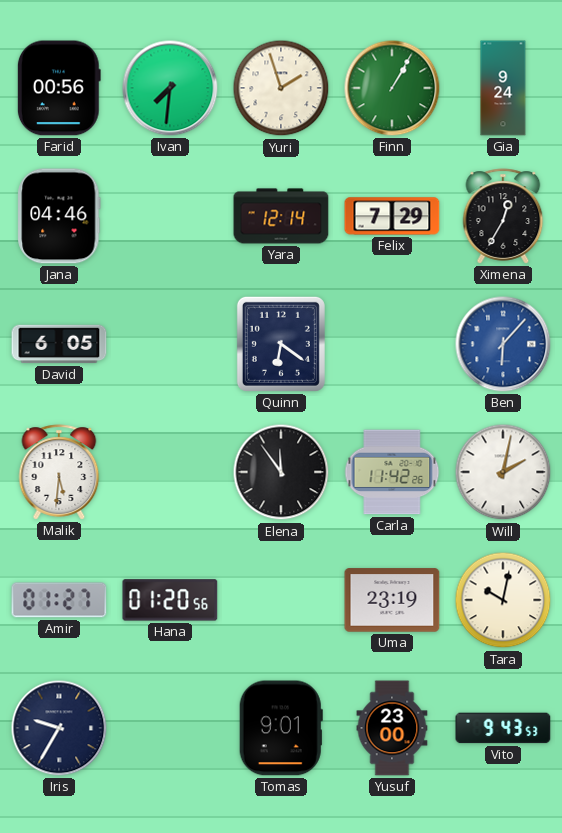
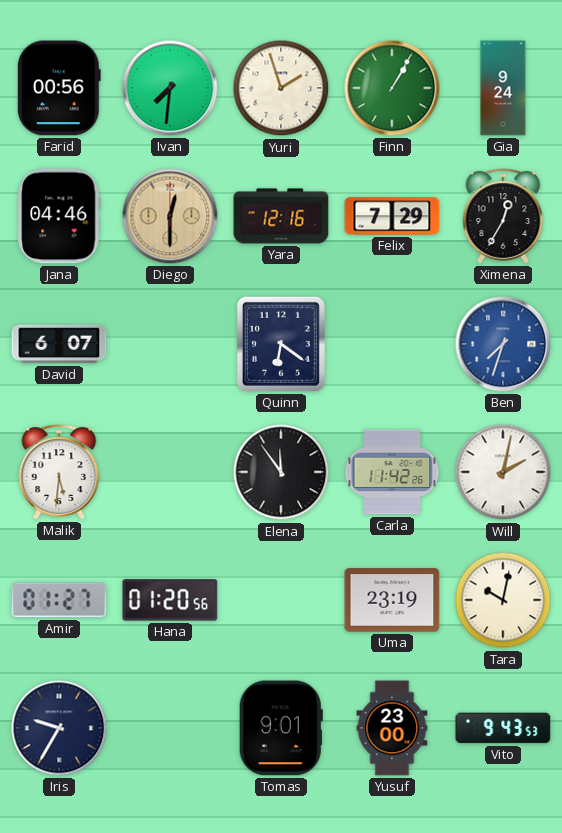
Diego: none -> 12:30 (170, 216)
Yara: 12:14 -> 12:16 (281, 216)
David: 6:05 -> 6:07 (59, 344)
Ben: 6:07 -> 7:33 (503, 344)
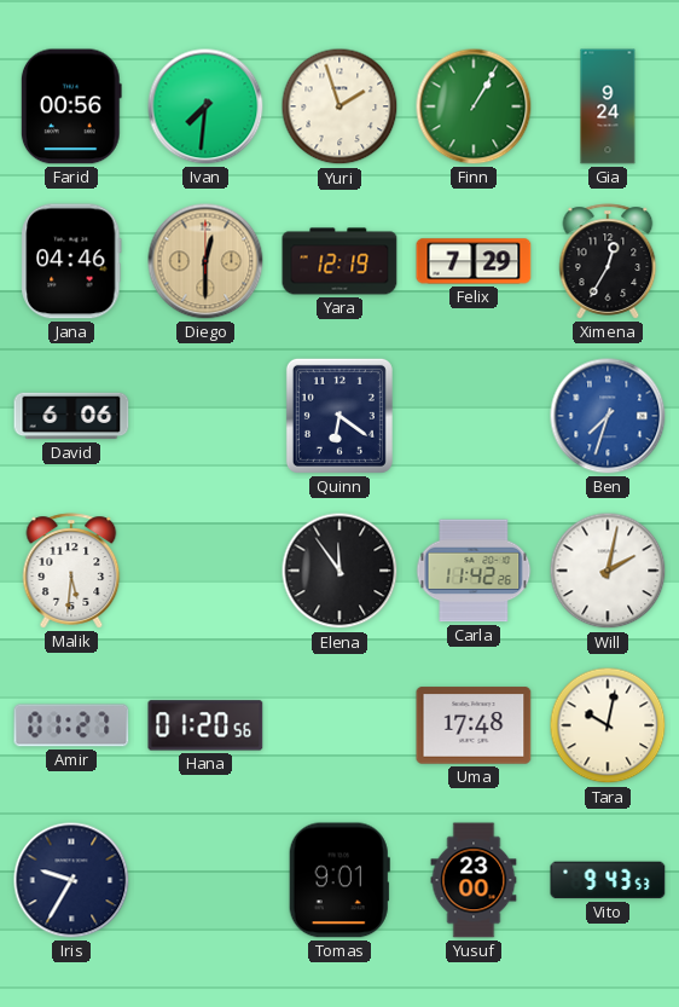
Yara: 12:16 -> 12:19 (339, 261)
David: 6:07 -> 6:06 (71, 416)
Uma: 23:19 -> 17:48 (474, 725)
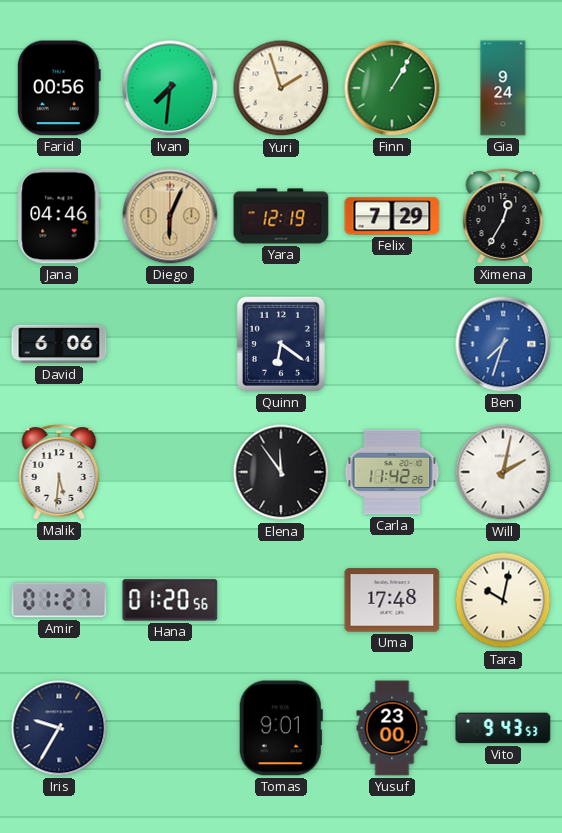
Diego: 12:30 -> 6:04 (170, 216)
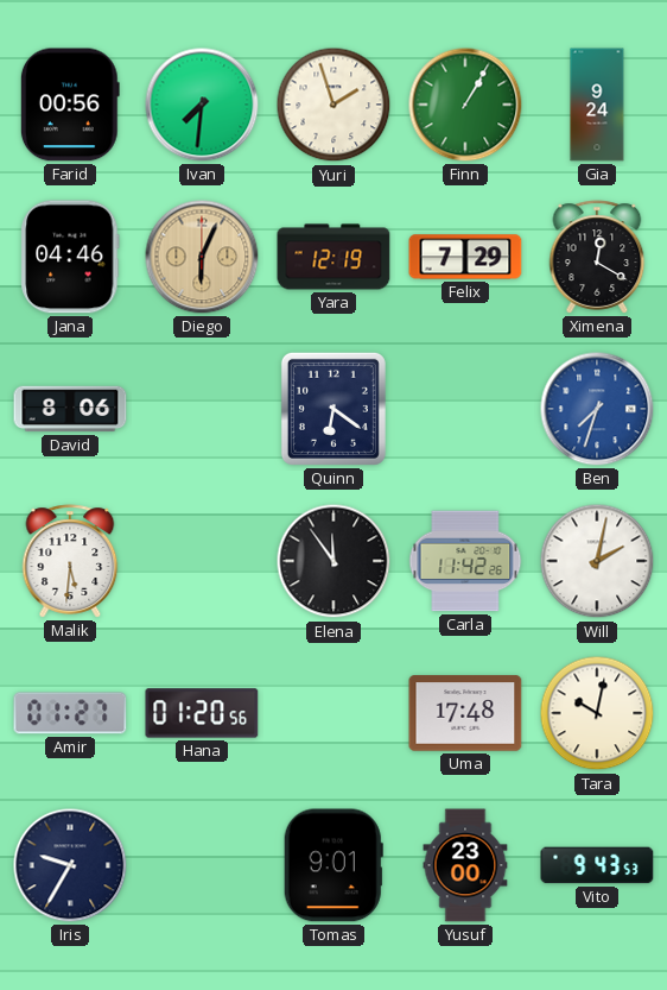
Ximena: 12:35 -> 12:20 (597, 257)
David: 6:06 -> 8:06 (70, 409)
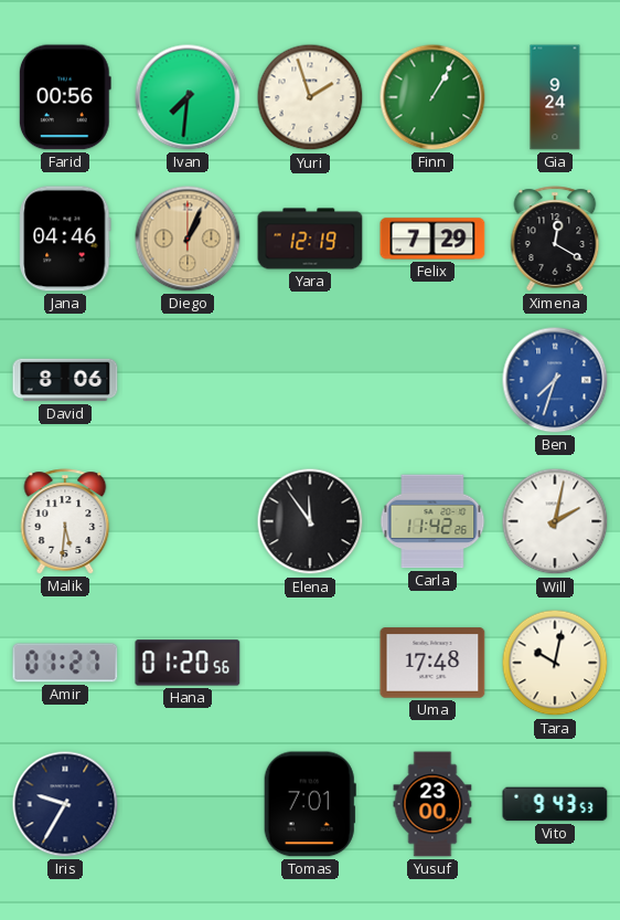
Diego: 6:04 -> 1:04 (188, 239)
Quinn: 6:21 -> none (333, 409)
Tomas: 9:01 -> 7:01 (310, 804)
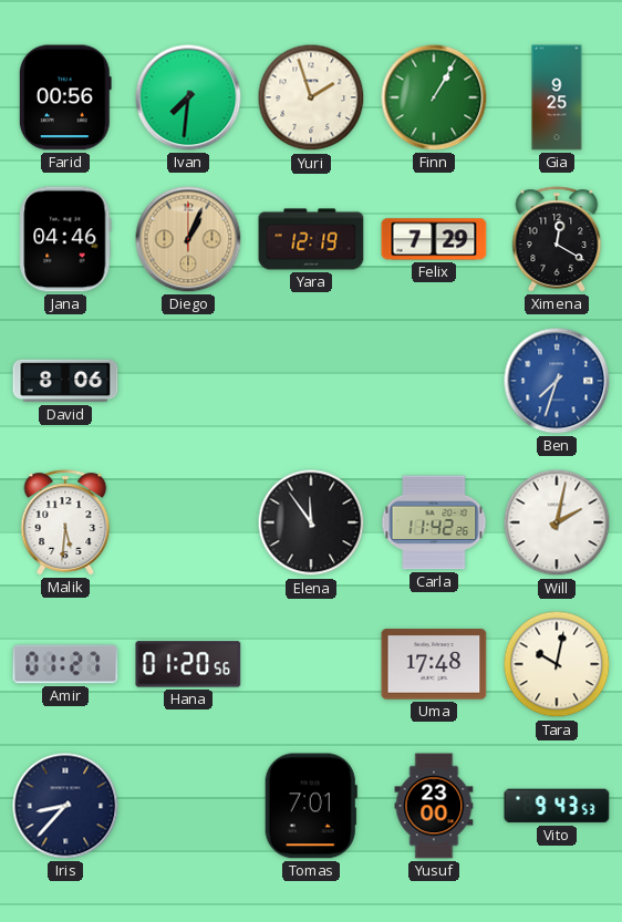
Gia: 9:24 -> 9:25 (557, 97)
Iris: 9:35 -> 8:37 (65, 806)
